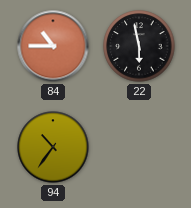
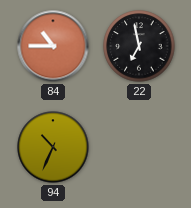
22: 5:58 -> 6:58 (139, 46)
94: 10:36 -> 10:34 (53, 147)
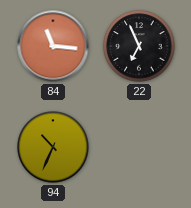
84: 10:45 -> 11:16 (53, 46)
22: 6:58 -> 6:56 (139, 46)
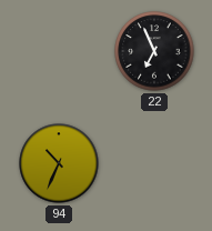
84: 11:16 -> none (53, 46)
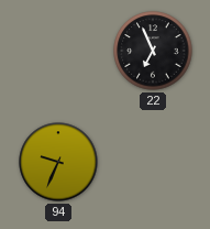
94: 10:34 -> 9:34 (58, 162)
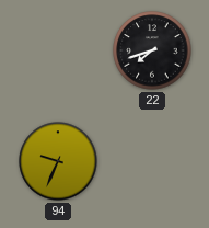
22: 6:56 -> 7:42 (152, 50)
